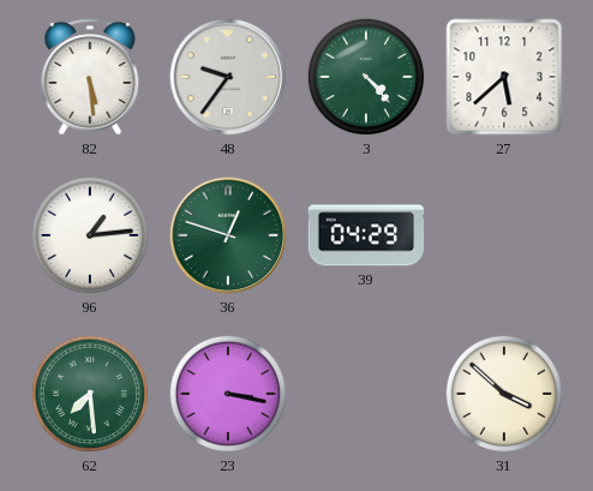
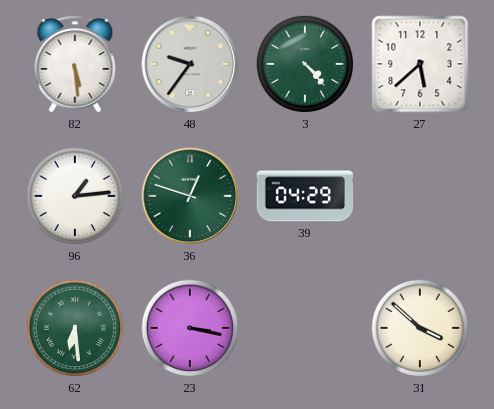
62: 7:29 -> 6:29 (75, 328)
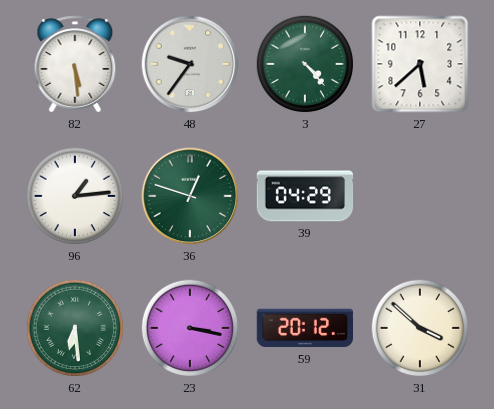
59: none -> 20:12 (305, 328)
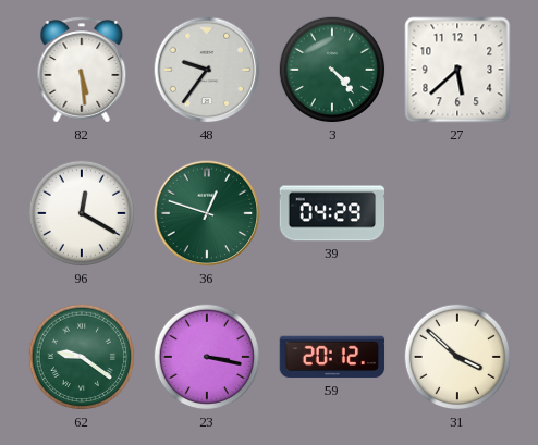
96: 1:14 -> 12:20 (82, 213)
62: 6:29 -> 9:21 (82, 357)
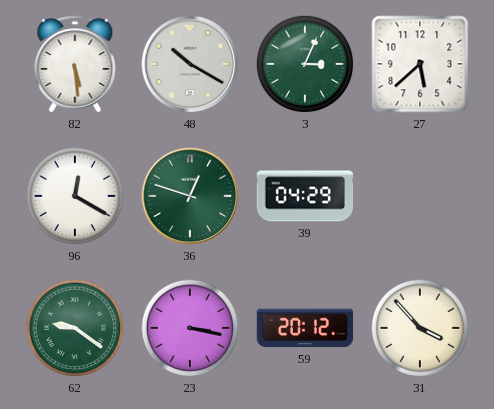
48: 9:36 -> 10:20 (190, 64)
3: 4:23 -> 3:04 (305, 64)
31: 3:52 -> 3:53 (420, 328)
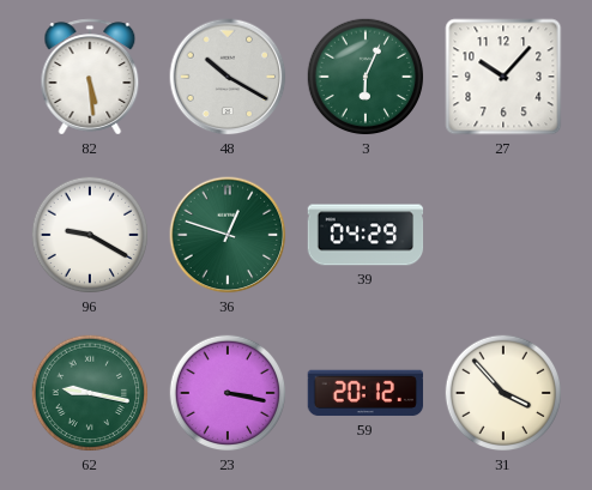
3: 3:04 -> 6:04 (366, 77)
27: 5:38 -> 10:07 (503, 77)
96: 12:20 -> 9:20 (90, 235)
62: 9:21 -> 9:17 (90, 393)
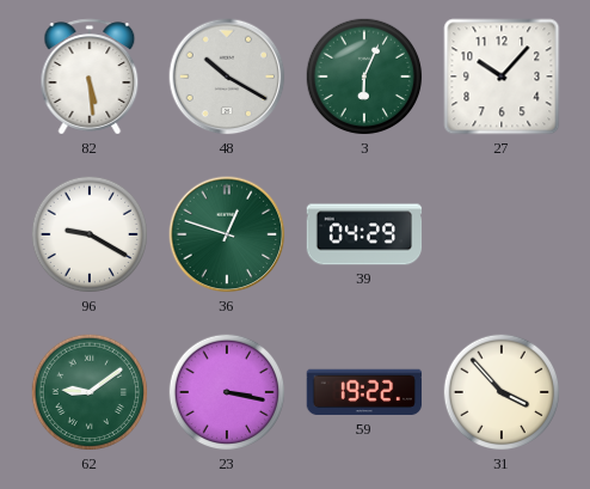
62: 9:17 -> 9:09 (90, 392)
59: 20:12 -> 19:22 (364, 392)
